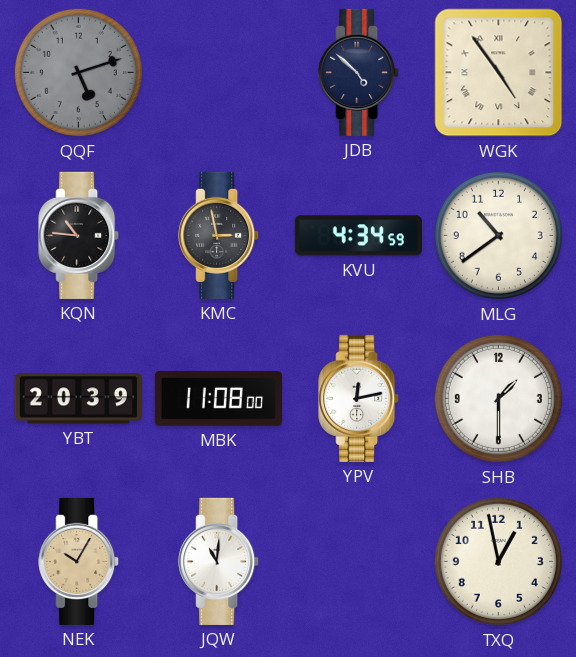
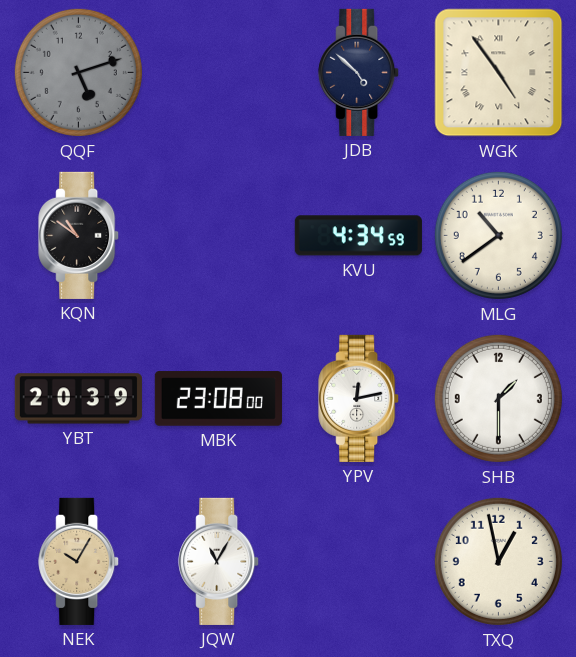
KQN: 10:46 -> 10:51 (79, 235)
KMC: 2:58 -> none (219, 235)
MBK: 11:08 -> 23:08 (218, 399)
JQW: 11:01 -> 11:05 (219, 561)
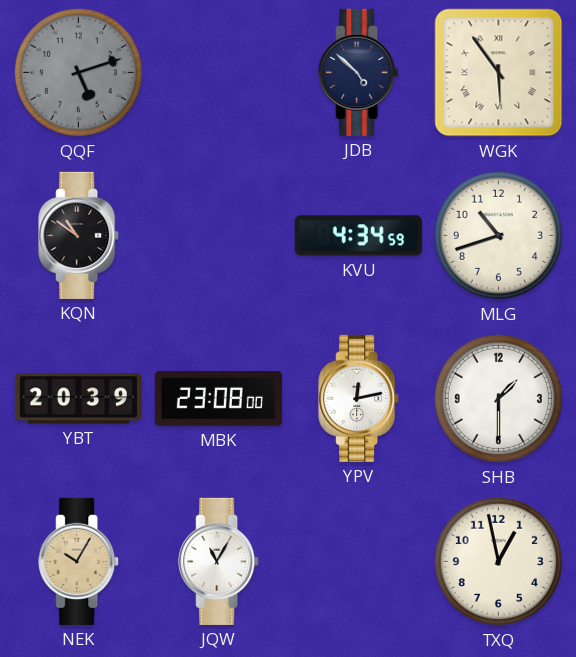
WGK: 4:54 -> 5:54 (499, 73)
MLG: 10:39 -> 10:42 (498, 235)
